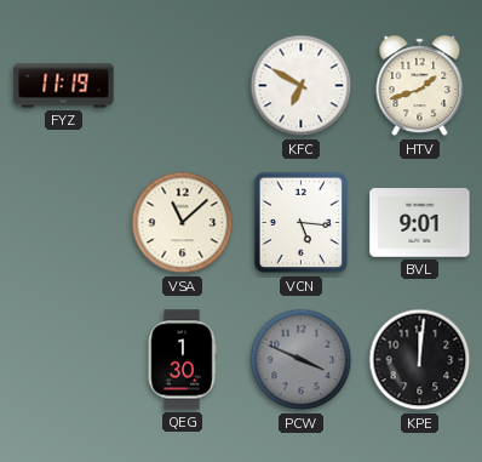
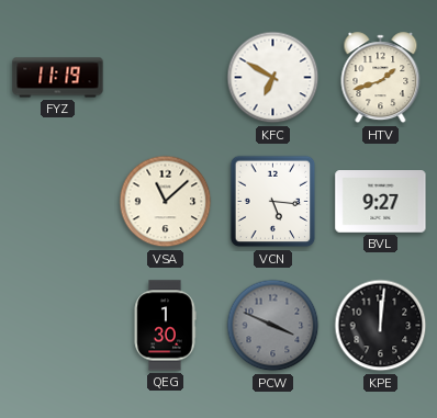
BVL: 9:01 -> 9:27 (381, 202)
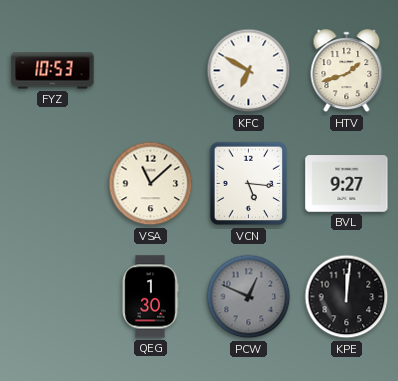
FYZ: 11:19 -> 10:53 (53, 71)
PCW: 3:49 -> 12:49 (249, 297)
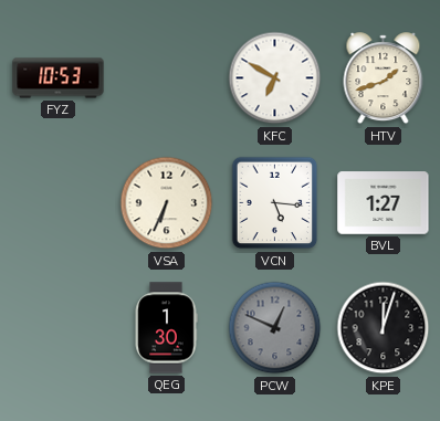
VSA: 11:08 -> 6:34 (167, 203)
BVL: 9:27 -> 1:27 (384, 203)
KPE: 12:01 -> 12:03 (384, 328)
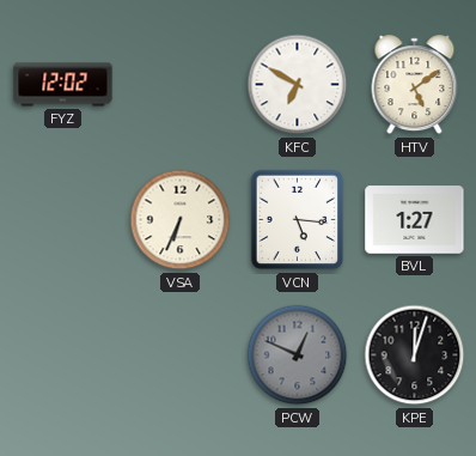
FYZ: 10:53 -> 12:02 (63, 85)
HTV: 1:42 -> 5:09 (415, 85)
QEG: 1:30 -> none (166, 328)
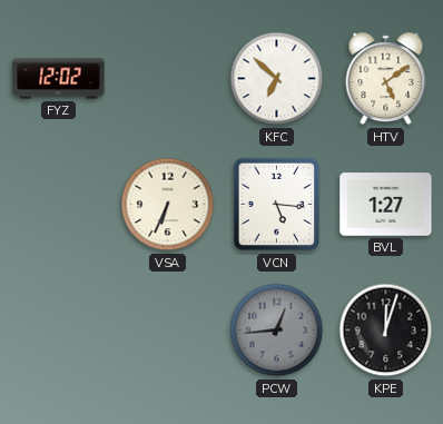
KFC: 6:50 -> 6:52 (277, 79)
PCW: 12:49 -> 12:44 (277, 331)
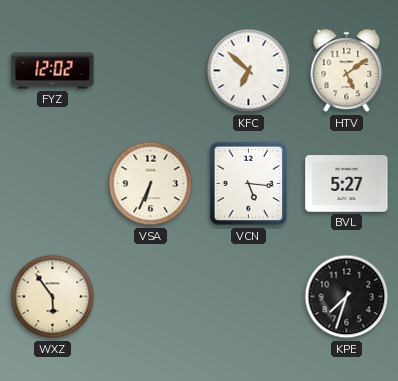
BVL: 1:27 -> 5:27 (347, 184)
WXZ: none -> 5:54 (53, 297)
PCW: 12:44 -> none (277, 331)
KPE: 12:03 -> 7:33 (347, 297)
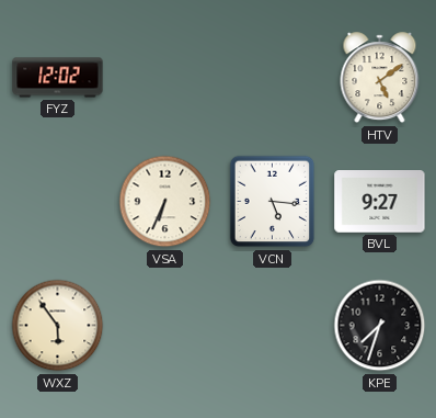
KFC: 6:52 -> none (249, 71)
BVL: 5:27 -> 9:27 (380, 202)
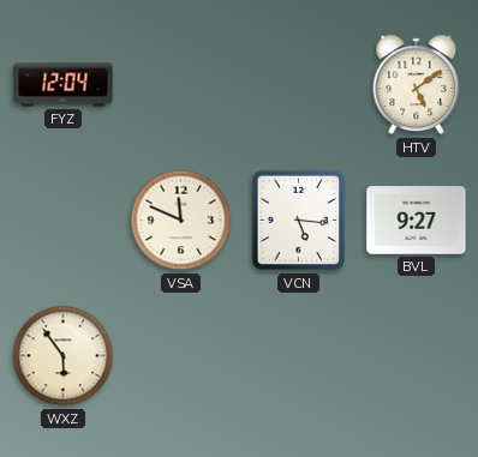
FYZ: 12:02 -> 12:04 (64, 85)
VSA: 6:34 -> 11:49 (181, 221)
KPE: 7:33 -> none (380, 326)
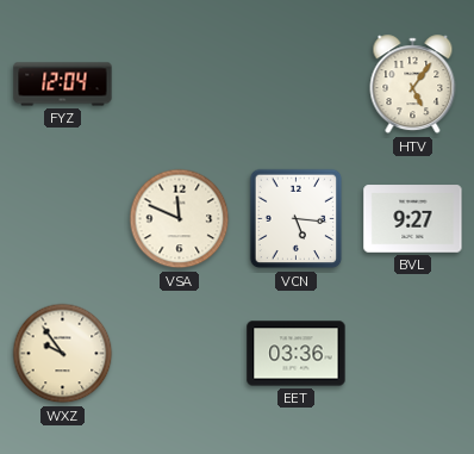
HTV: 5:09 -> 5:06 (413, 85)
WXZ: 5:54 -> 9:54 (63, 354)
EET: none -> 03:36 (297, 354)
